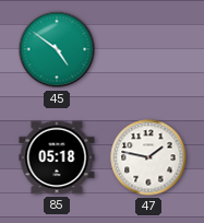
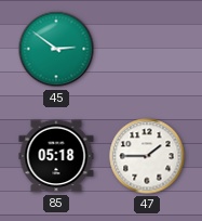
45: 4:51 -> 2:51 (56, 49)
47: 1:47 -> 1:45 (147, 156)
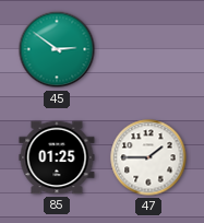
85: 05:18 -> 01:25 (57, 157)
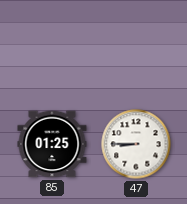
45: 2:51 -> none (57, 49)
47: 1:45 -> 8:45 (136, 144)
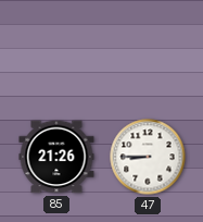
85: 01:25 -> 21:26 (56, 157)
